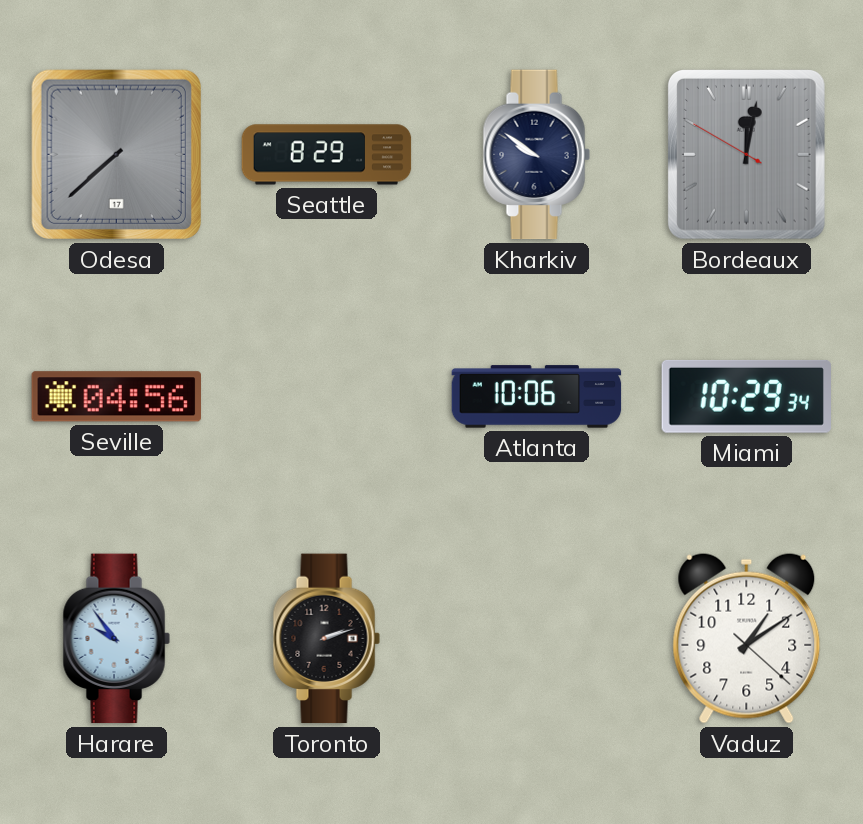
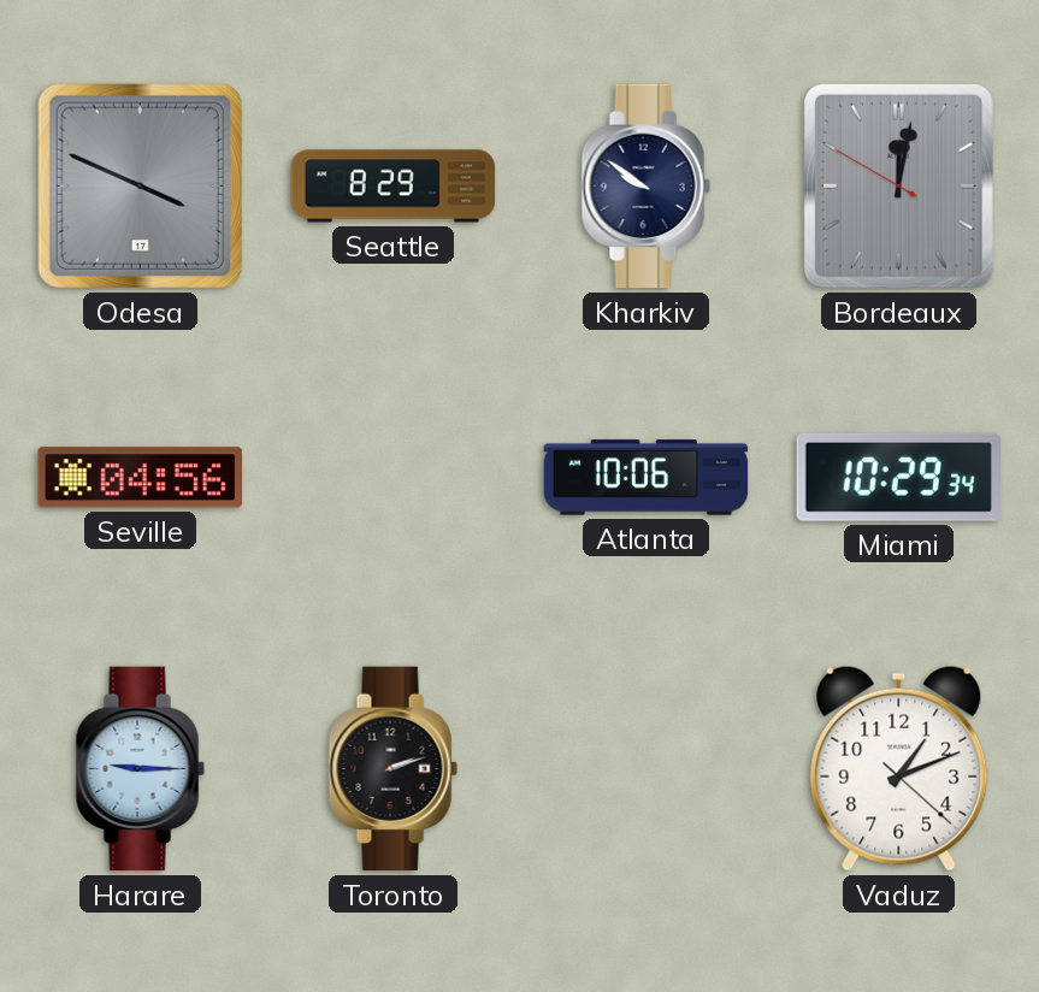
Odesa: 7:38 -> 3:49 (140, 185)
Harare: 9:54 -> 9:15 (140, 769)
Vaduz: 1:09 -> 1:11 (899, 768)
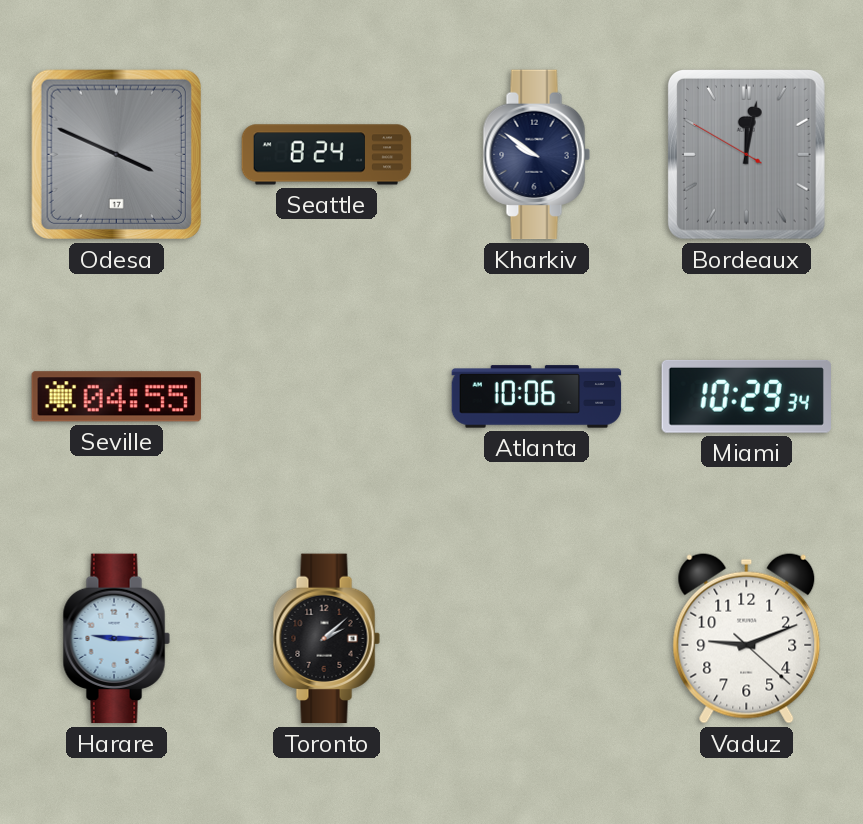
Seattle: 8:29 -> 8:24 (327, 155)
Seville: 04:56 -> 04:55 (116, 397)
Toronto: 2:12 -> 2:08 (326, 639)
Vaduz: 1:11 -> 9:11 (747, 638)
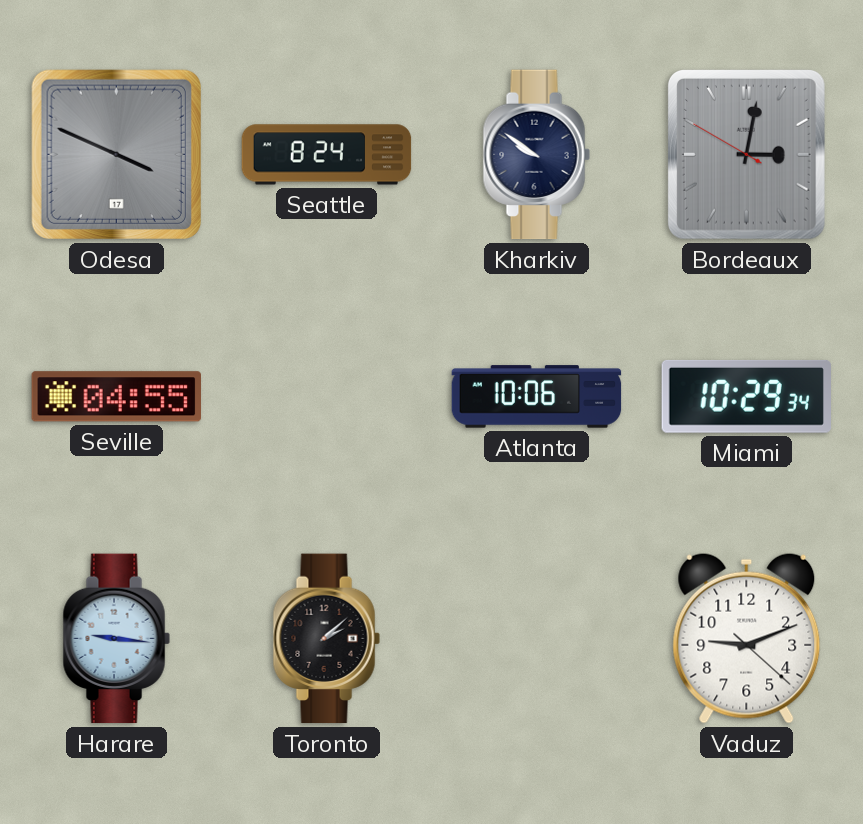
Bordeaux: 12:01 -> 3:01 (746, 154)
Harare: 9:15 -> 9:16 (116, 639)
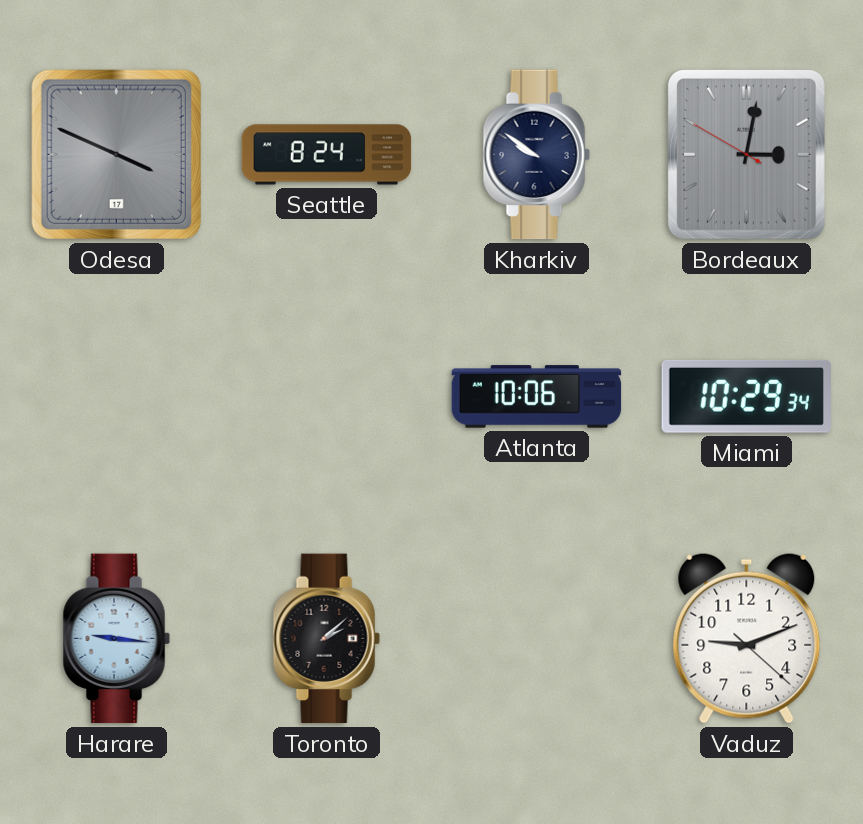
Seville: 04:55 -> none (116, 397)
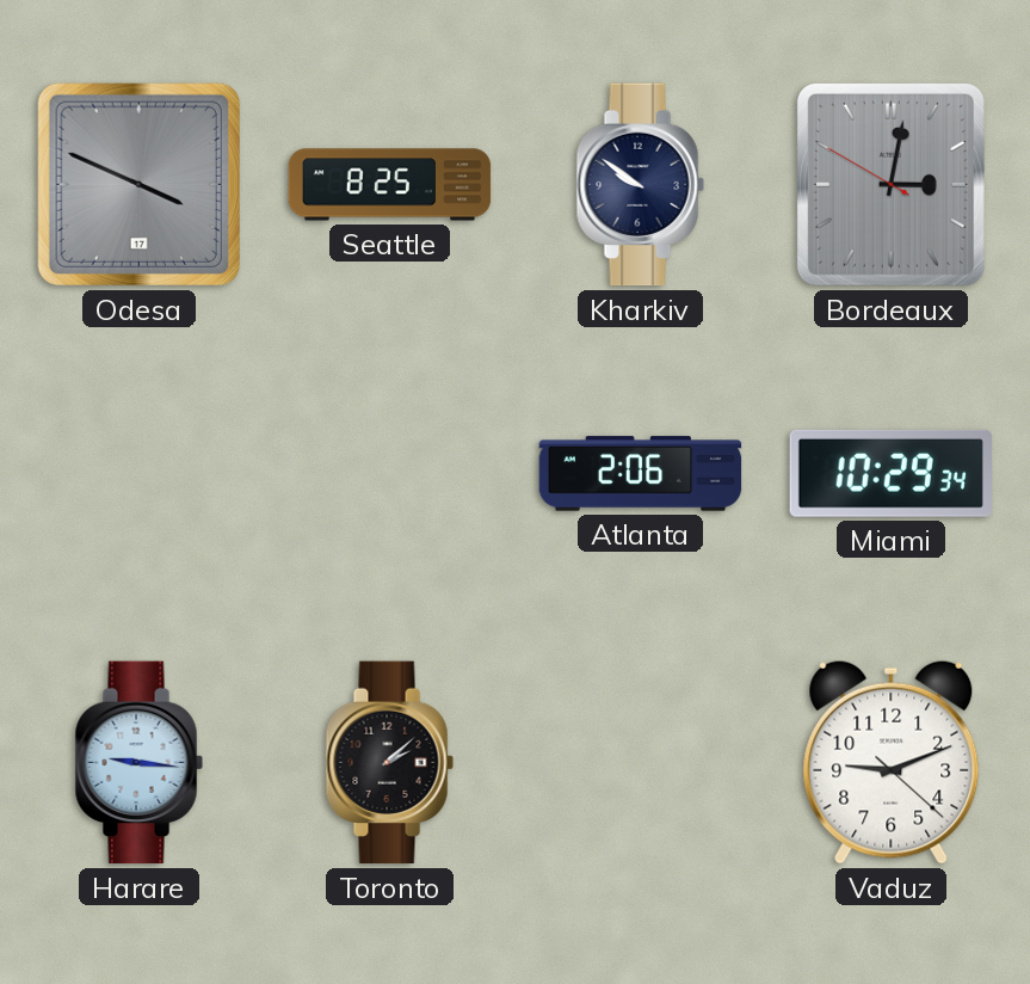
Seattle: 8:24 -> 8:25 (390, 185)
Atlanta: 10:06 -> 2:06 (641, 474)
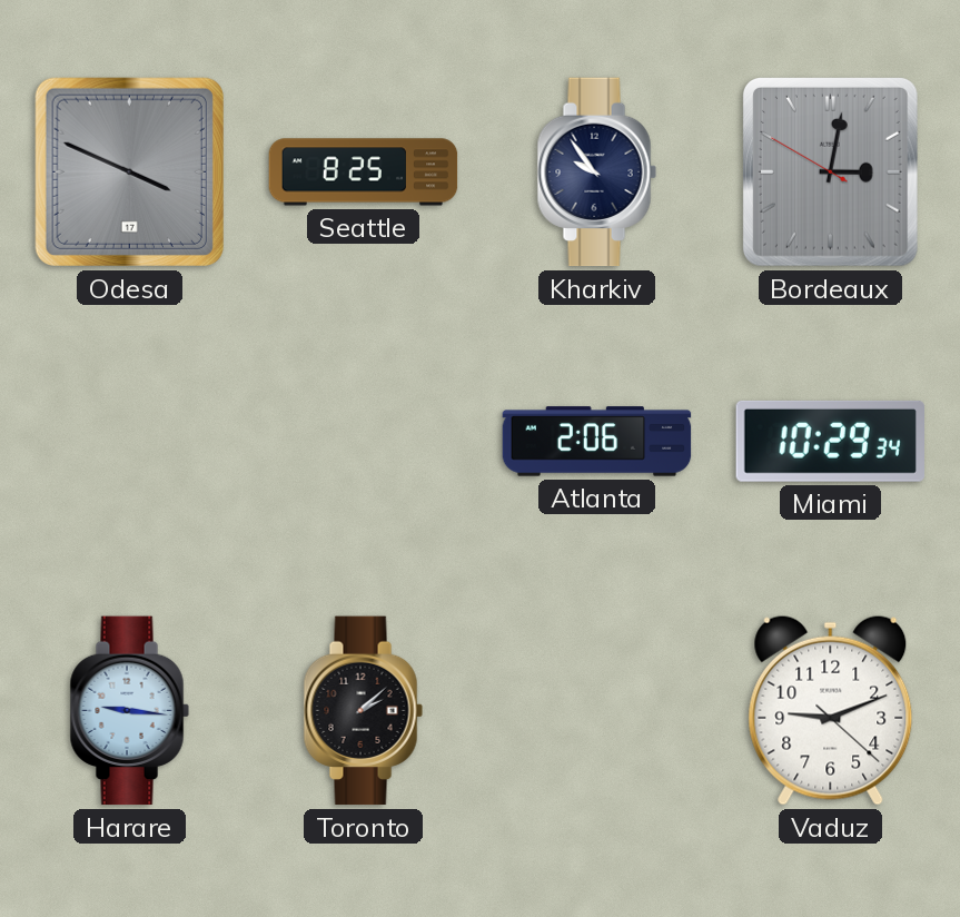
Kharkiv: 9:51 -> 9:54 (596, 172)
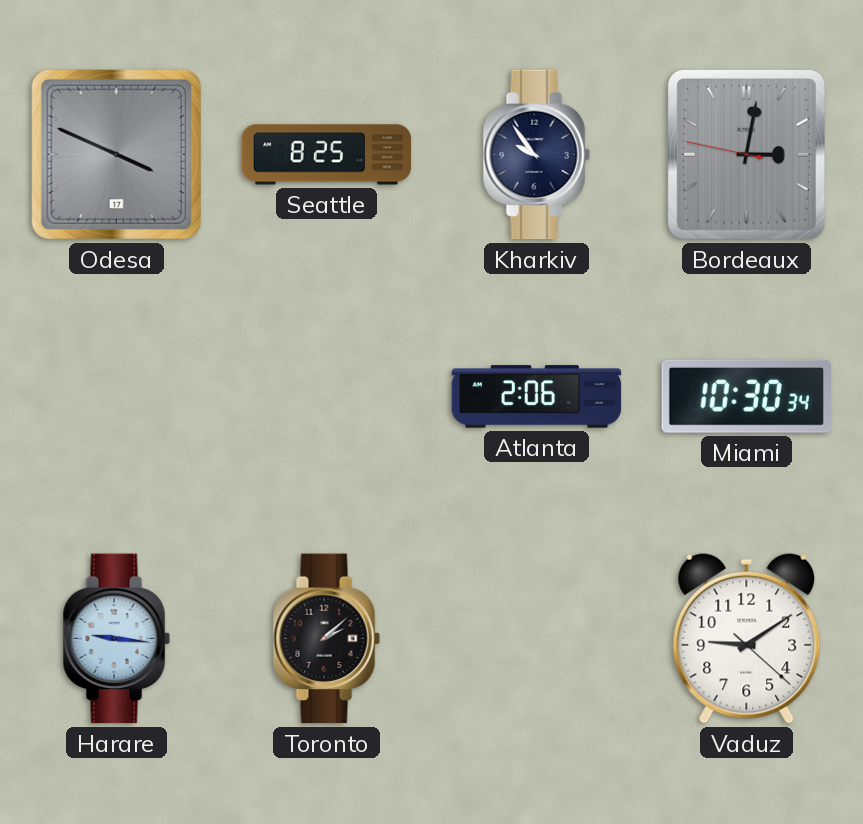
Bordeaux: 3:01:50 -> 3:01:47 (746, 154)
Miami: 10:29 -> 10:30 (746, 396)
Vaduz: 9:11 -> 9:09 (747, 638)
